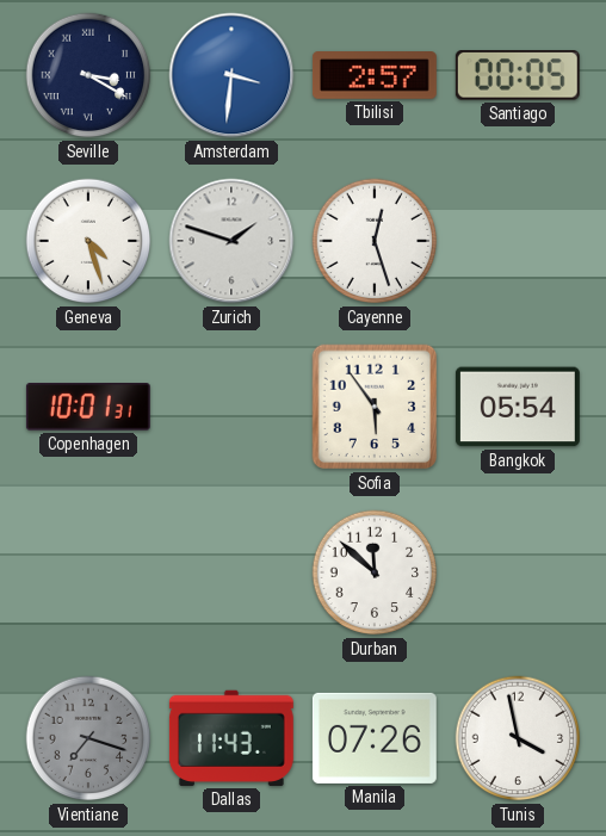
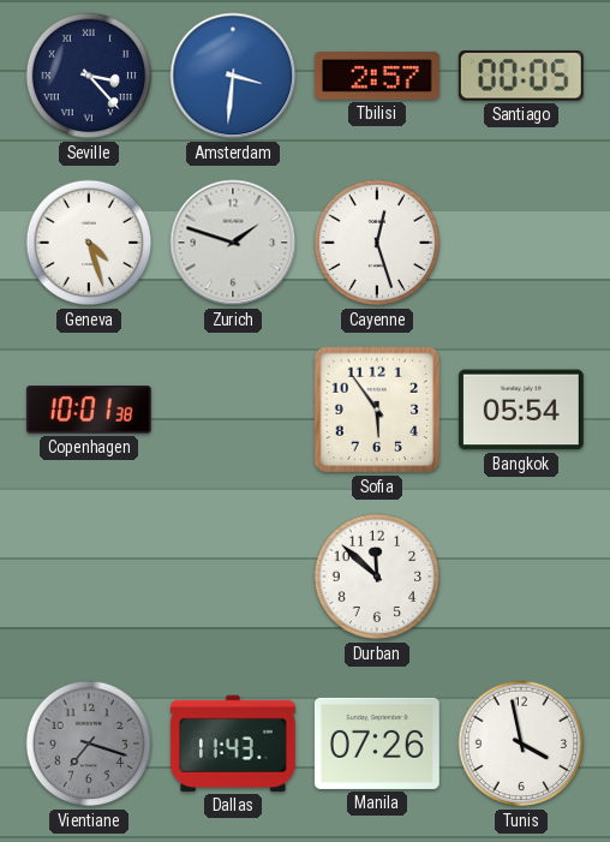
Seville: 3:20 -> 3:23 (89, 76)
Copenhagen: 10:01:31 -> 10:01:38 (89, 411)
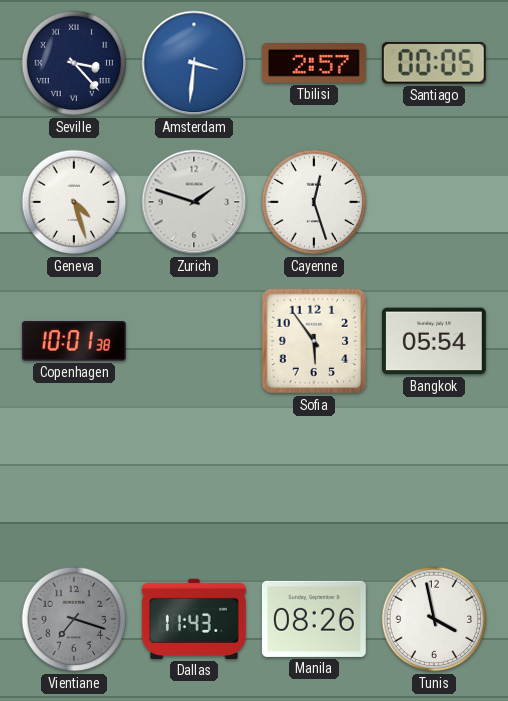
Durban: 11:52 -> none (377, 577)
Manila: 07:26 -> 08:26 (314, 619)
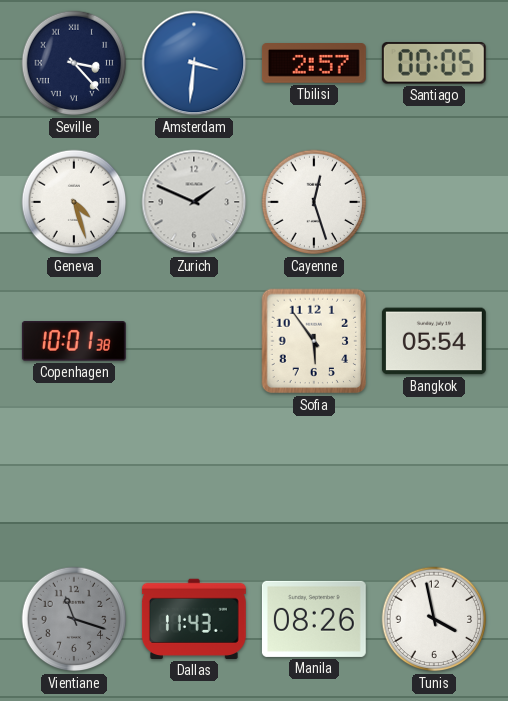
Zurich: 1:48 -> 1:49 (194, 202)
Vientiane: 7:18 -> 11:18 (74, 619)
